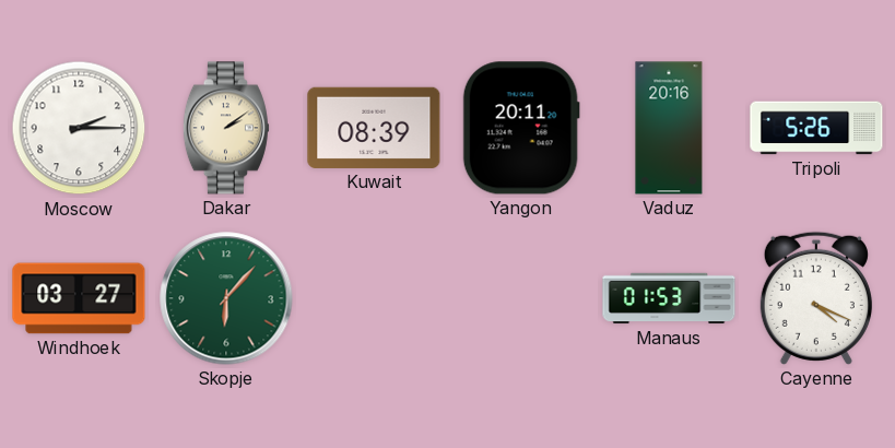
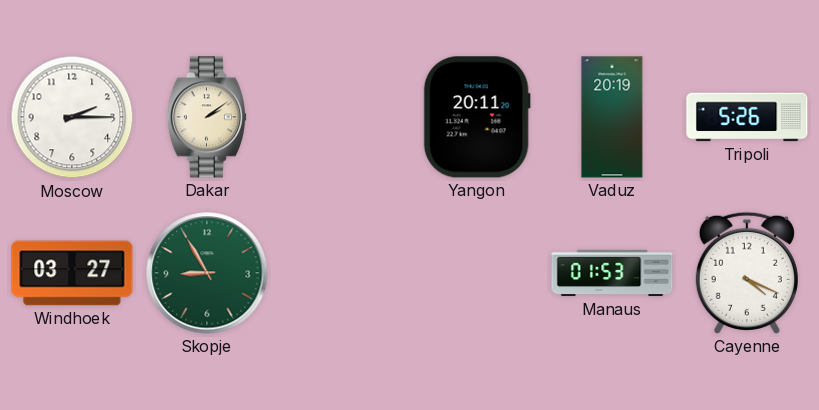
Kuwait: 08:39 -> none (374, 128)
Vaduz: 20:16 -> 20:19 (612, 117)
Skopje: 6:07 -> 8:55 (207, 273)
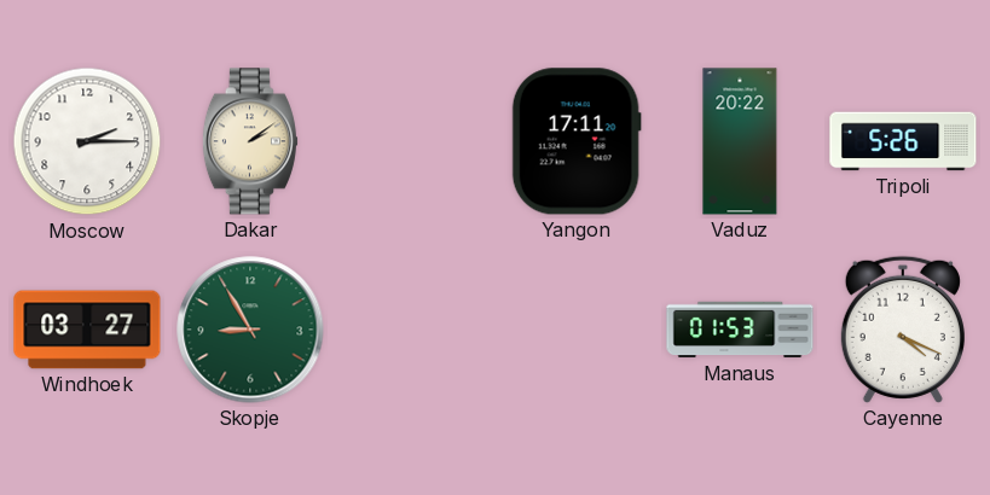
Yangon: 20:11 -> 17:11 (577, 141)
Vaduz: 20:19 -> 20:22 (740, 141)
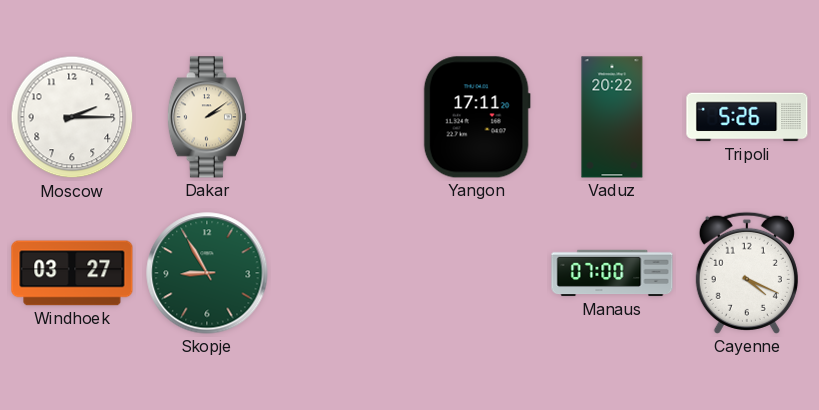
Manaus: 01:53 -> 07:00 (612, 273)
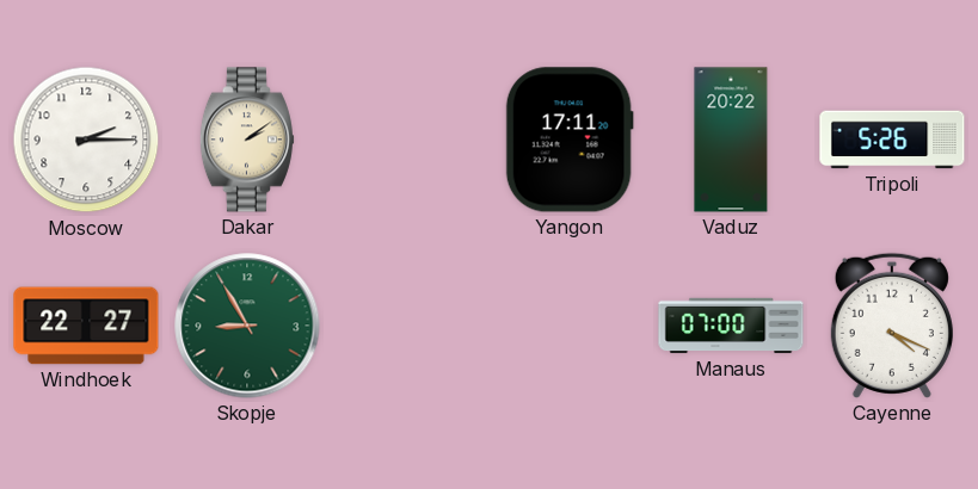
Windhoek: 03:27 -> 22:27 (86, 326)
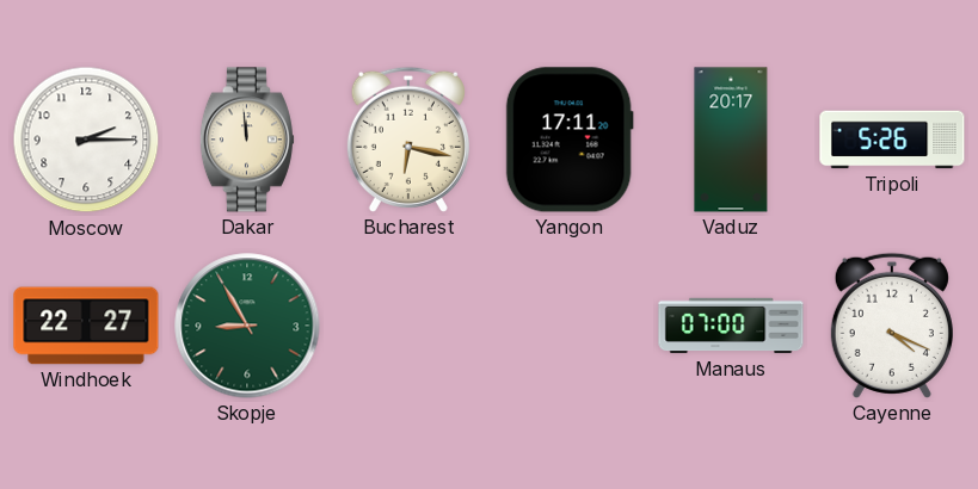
Dakar: 2:09 -> 11:59 (247, 140)
Bucharest: none -> 6:17 (408, 140)
Vaduz: 20:22 -> 20:17 (731, 140)
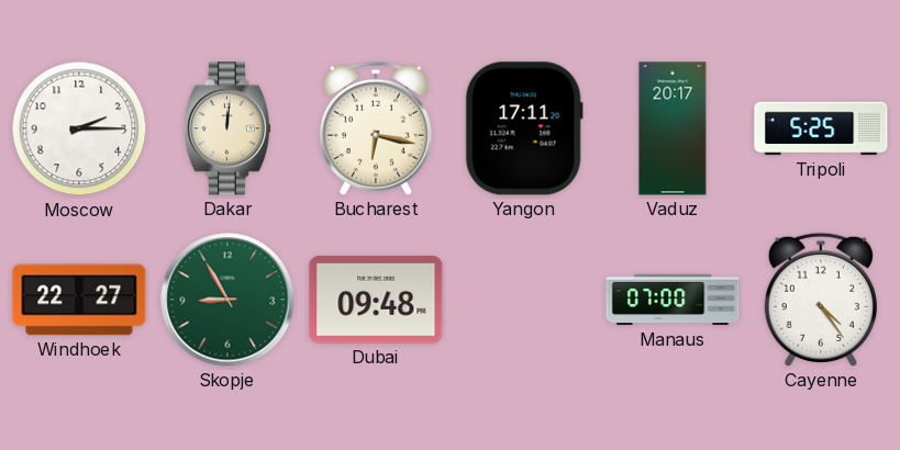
Dakar: 11:59 -> 12:01 (227, 128)
Tripoli: 5:26 -> 5:25 (821, 128)
Dubai: none -> 09:48 (376, 300)
Cayenne: 4:19 -> 4:24 (821, 300)
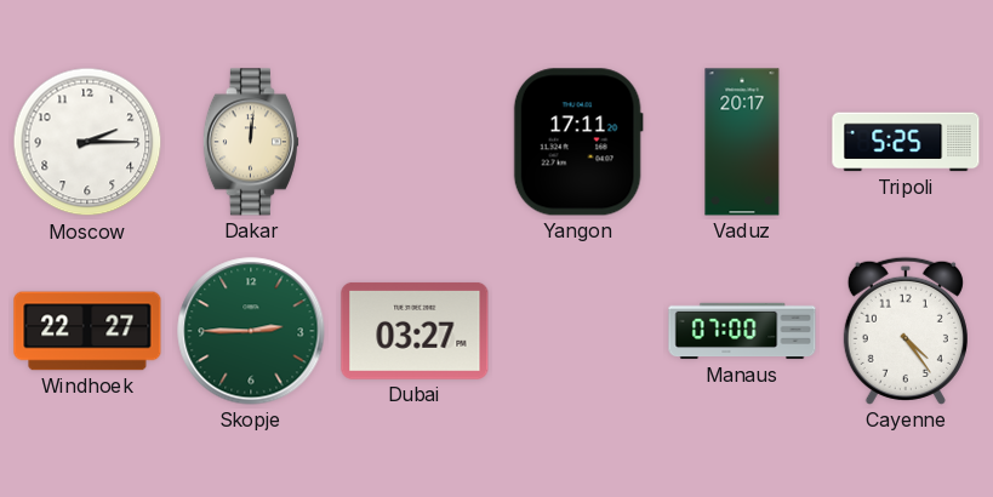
Bucharest: 6:17 -> none (376, 128)
Skopje: 8:55 -> 2:45 (251, 331)
Dubai: 09:48 -> 03:27 (415, 331)
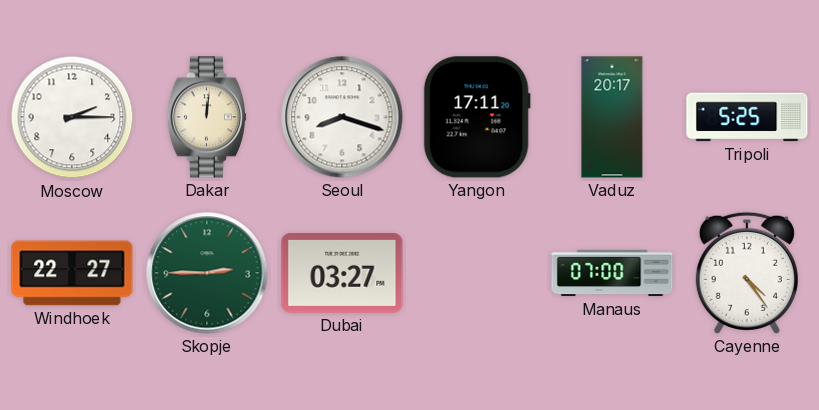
Seoul: none -> 8:18 (342, 117)
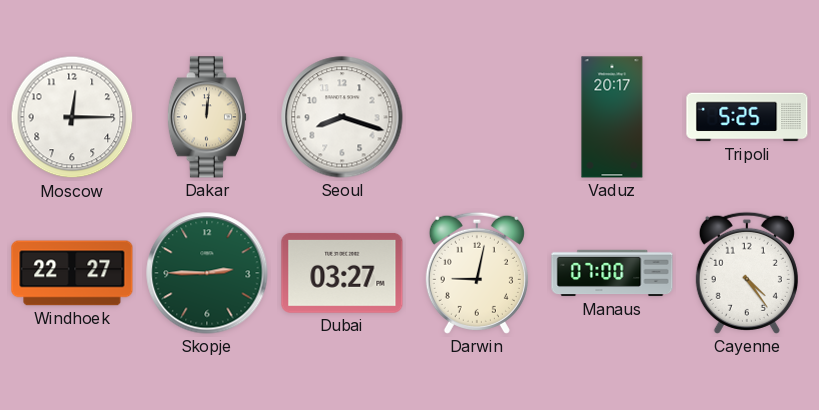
Moscow: 2:15 -> 12:15 (72, 117)
Yangon: 17:11 -> none (477, 117)
Darwin: none -> 9:02 (477, 273)
